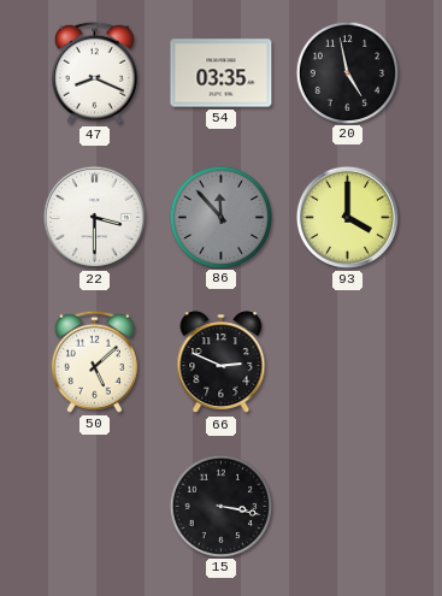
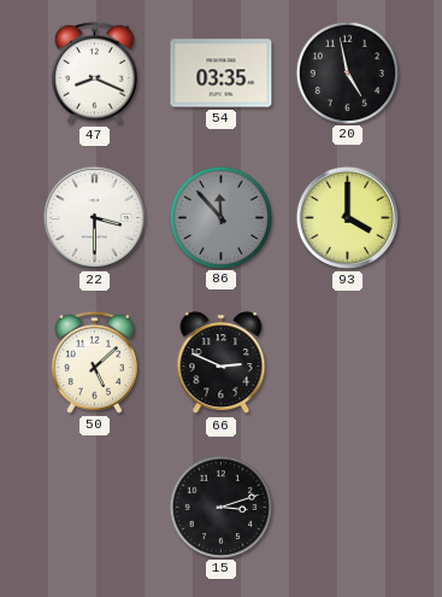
15: 3:17 -> 3:12 (220, 507)
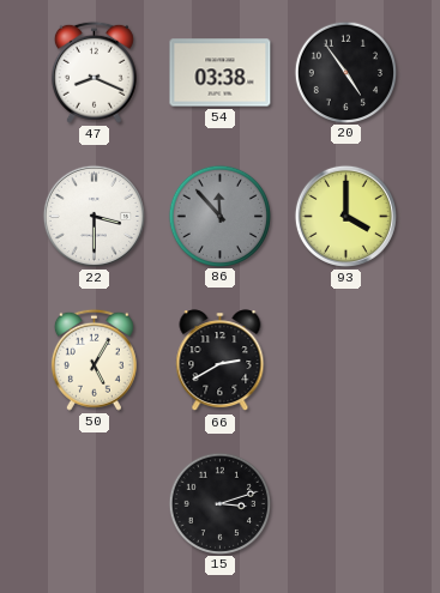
54: 03:35 -> 03:38 (221, 73)
20: 4:58 -> 4:54 (345, 72)
50: 5:08 -> 5:05 (94, 359)
66: 2:49 -> 2:40 (221, 361)
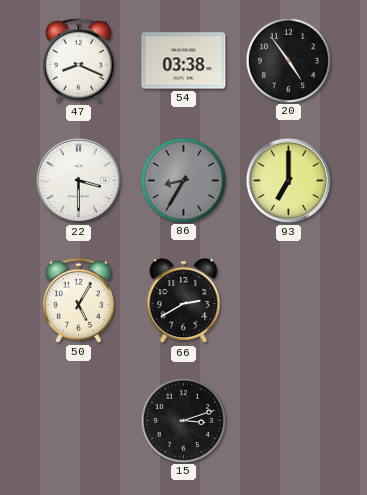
86: 11:53 -> 8:35 (183, 180)
93: 4:00 -> 7:00 (288, 180)
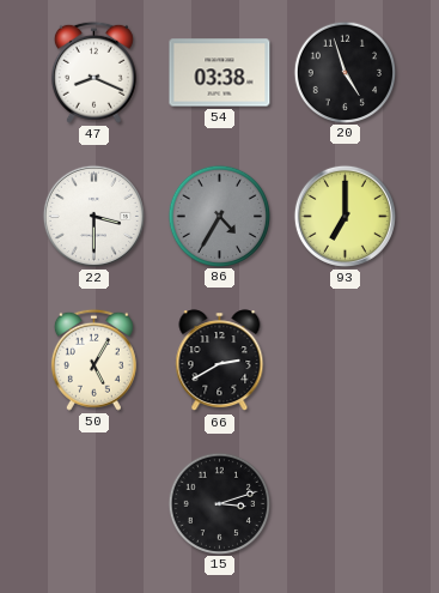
20: 4:54 -> 4:57 (345, 72)
86: 8:35 -> 4:35 (219, 216)
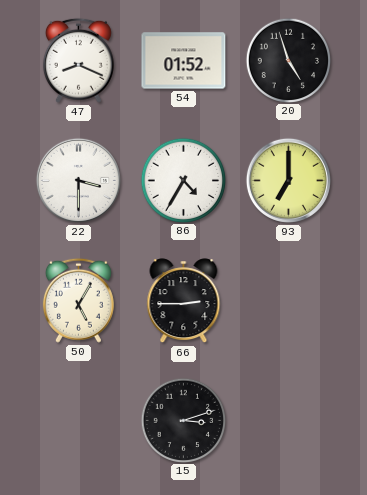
54: 03:38 -> 01:52 (184, 61)
86 dial: grey -> white (183, 180)
66: 2:40 -> 2:45 (184, 301)
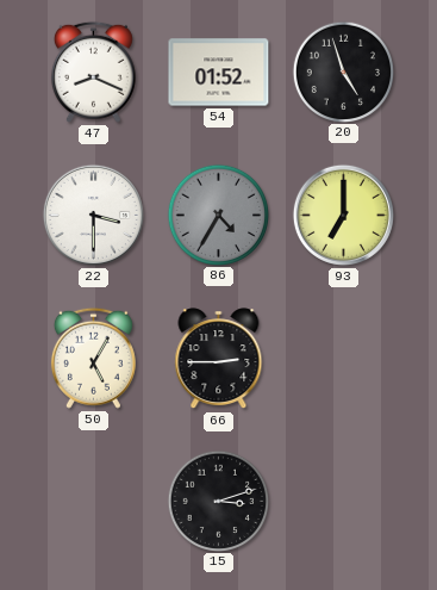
86 dial: white -> grey (218, 215)
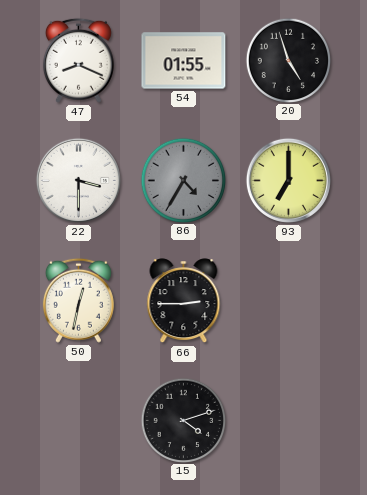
54: 01:52 -> 01:55 (184, 61)
50: 5:05 -> 12:32 (78, 300)
15: 3:12 -> 4:12 (183, 420)
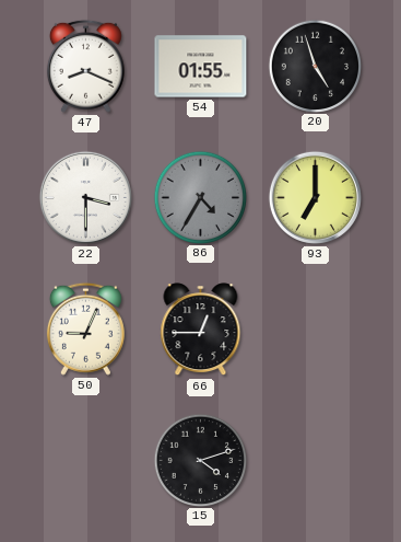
50: 12:32 -> 9:04 (85, 328)
66: 2:45 -> 12:45 (201, 330)
